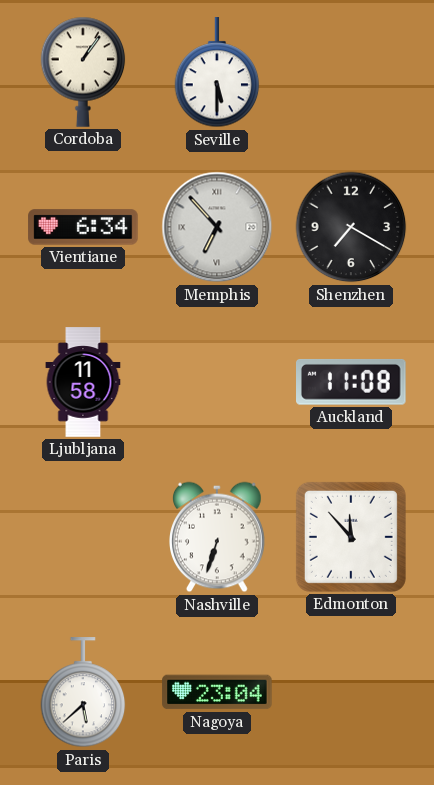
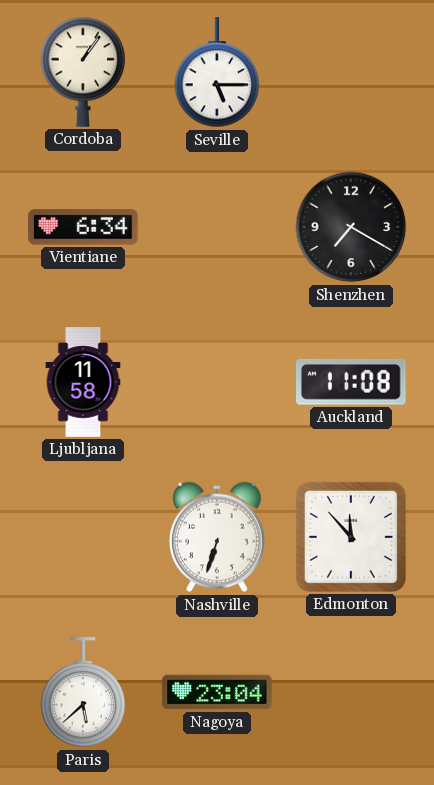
Seville: 5:30 -> 5:15 (217, 73)
Memphis: 6:53 -> none (217, 227)
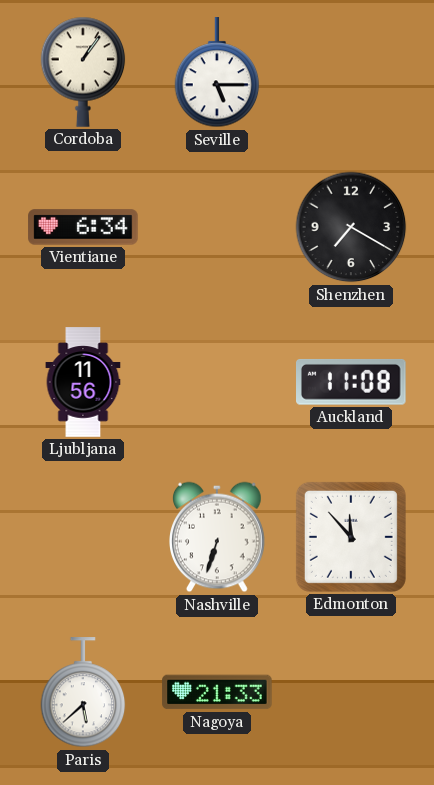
Ljubljana: 11:58 -> 11:56 (83, 382)
Nagoya: 23:04 -> 21:33 (217, 692)
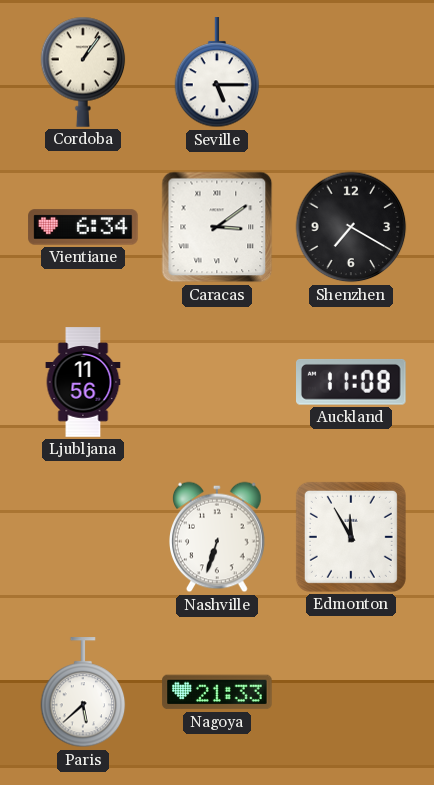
Caracas: none -> 3:09 (217, 227)
Edmonton: 11:53 -> 11:55 (351, 537)
